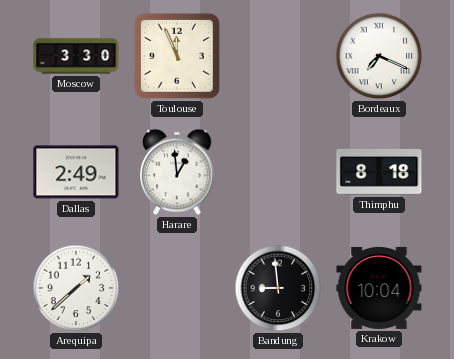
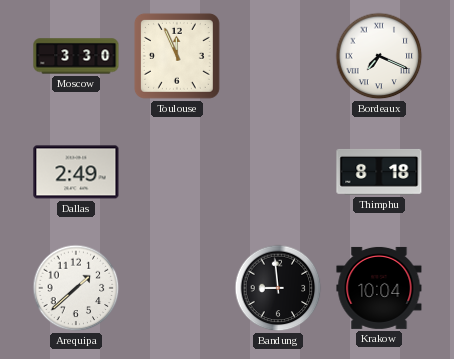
Harare: 12:59 -> none (177, 172)
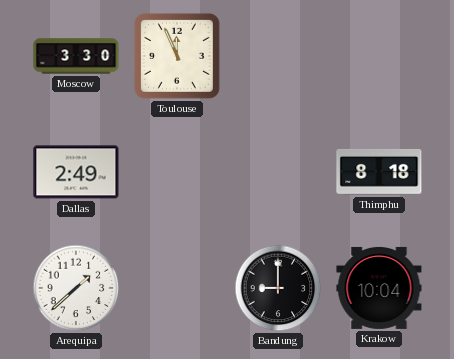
Bordeaux: 7:19 -> none (379, 56)
Bandung: 8:59 -> 9:00 (278, 288)
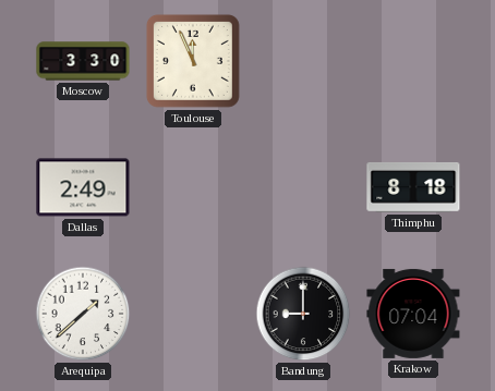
Krakow: 10:04 -> 07:04 (413, 314)
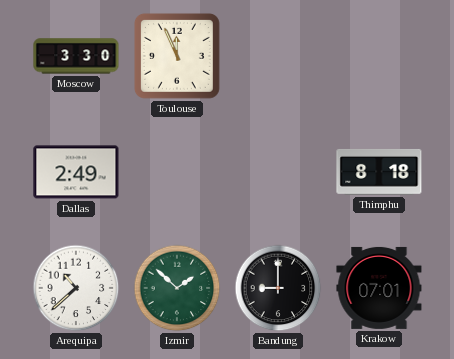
Arequipa: 1:38 -> 10:38 (76, 288)
Izmir: none -> 1:52 (177, 288)
Krakow: 07:04 -> 07:01 (379, 288)
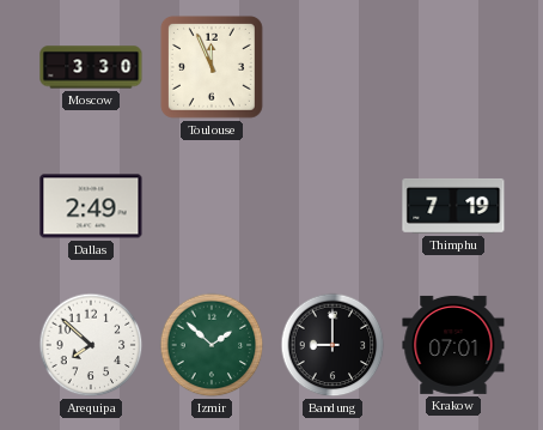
Thimphu: 8:18 -> 7:19 (453, 206)
Arequipa: 10:38 -> 7:52 (91, 345)
